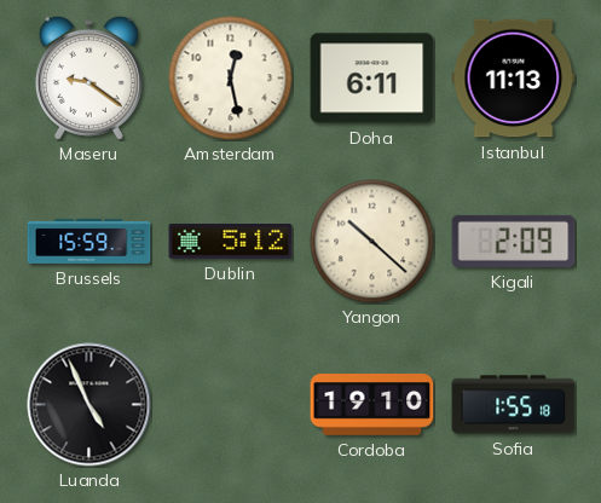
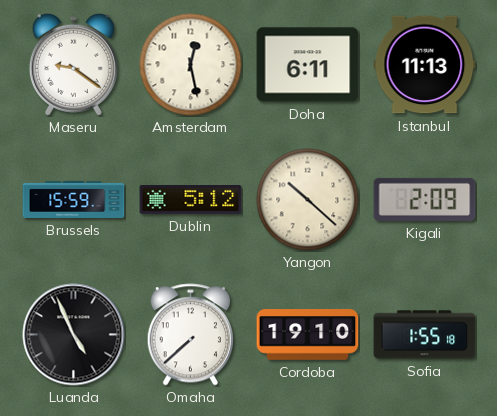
Omaha: none -> 7:38 (190, 335)
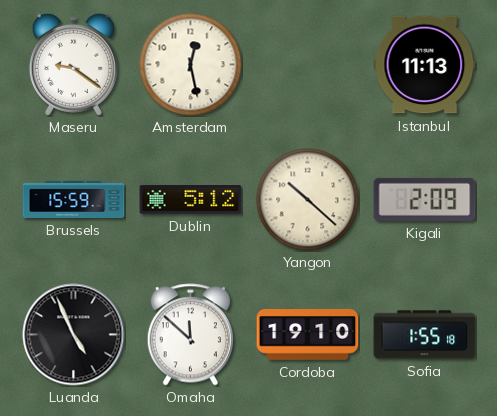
Doha: 6:11 -> none (308, 65)
Omaha: 7:38 -> 11:52 (190, 335)
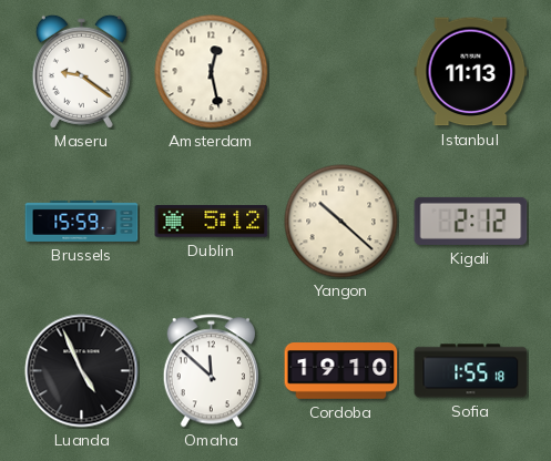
Kigali: 2:09 -> 2:12 (471, 221)
